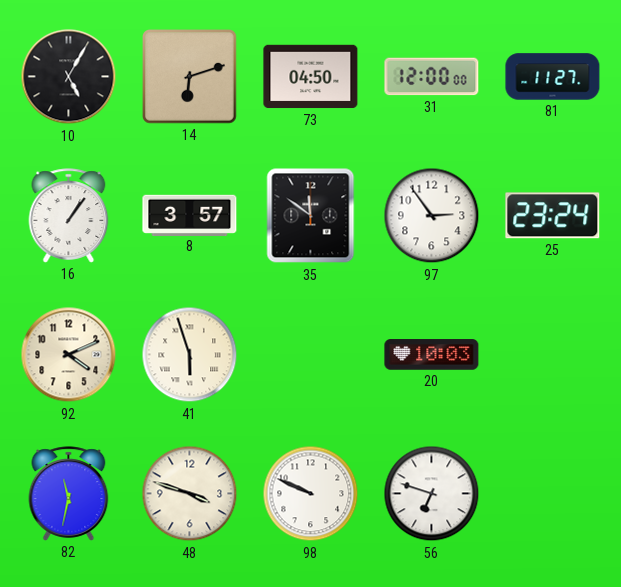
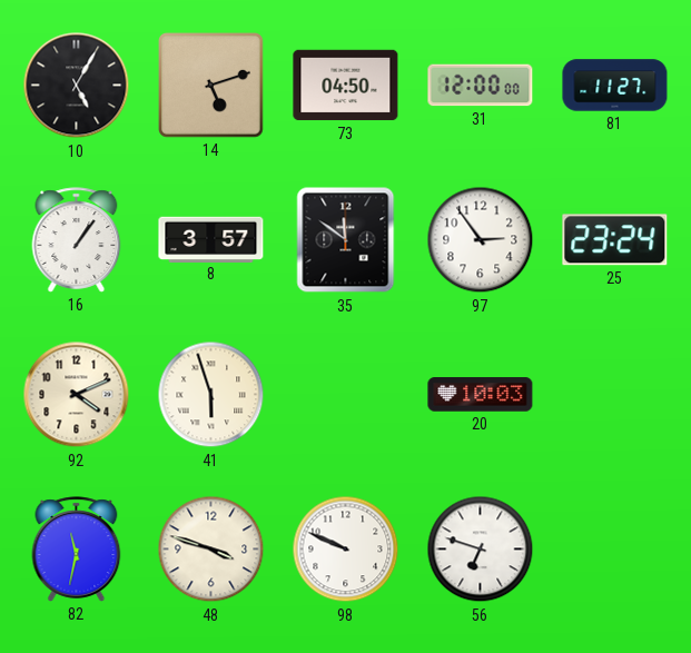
14: 6:12 -> 5:12 (211, 86)
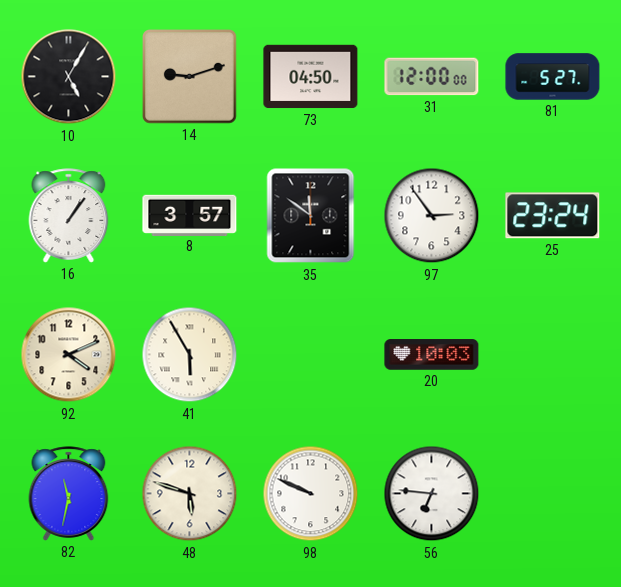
14: 5:12 -> 9:12 (190, 77)
81: 11:27 -> 5:27 (553, 77)
41: 5:57 -> 5:55 (190, 355)
48: 3:48 -> 5:48 (190, 494)
56: 6:48 -> 6:46 (432, 494)
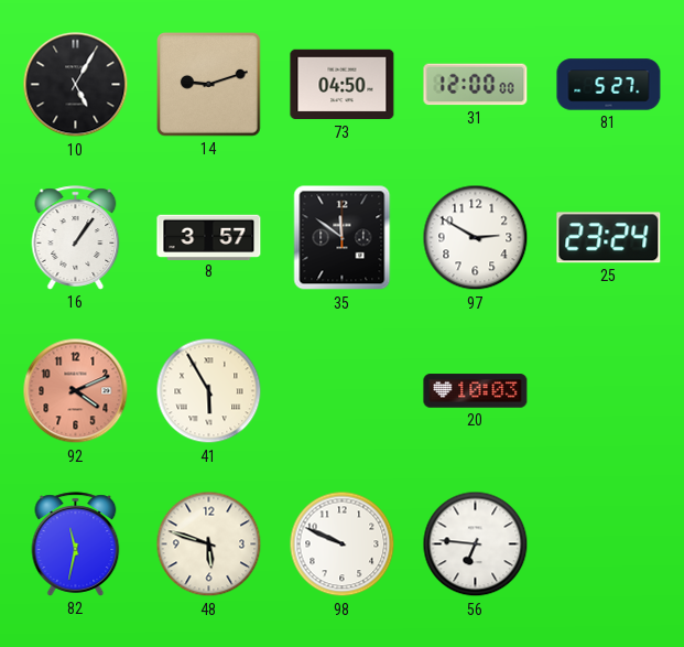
97: 2:54 -> 2:50 (476, 238)
92 dial: cream -> salmon (76, 391)
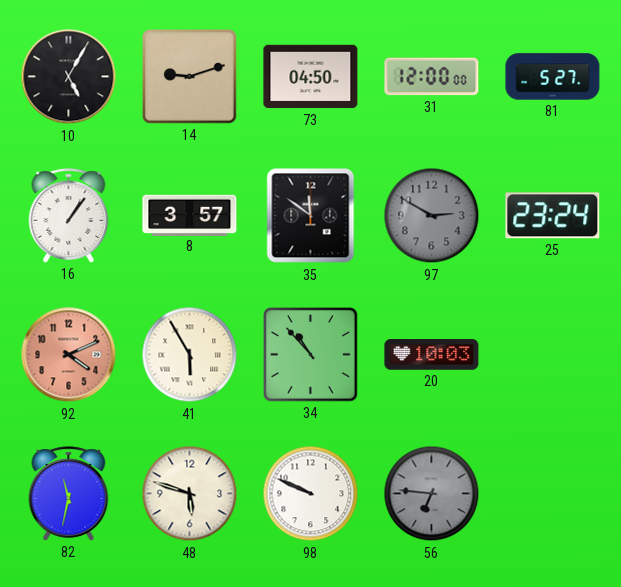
97 dial: white -> grey (432, 216)
34: none -> 10:53 (311, 355)
56 dial: white -> grey (432, 494)
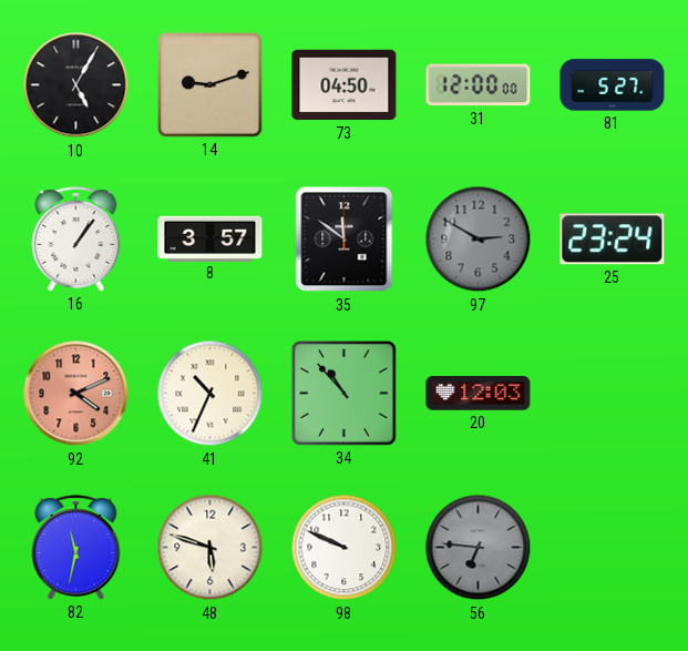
41: 5:55 -> 10:34 (210, 394)
20: 10:03 -> 12:03 (479, 394)
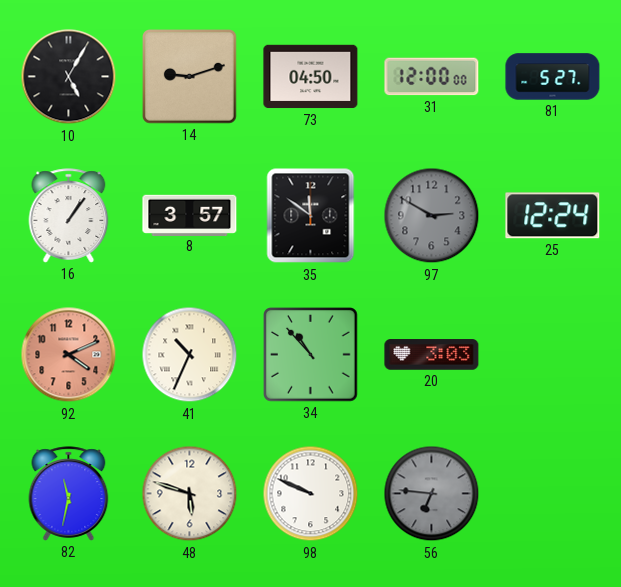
25: 23:24 -> 12:24 (553, 216)
20: 12:03 -> 3:03 (432, 355)
